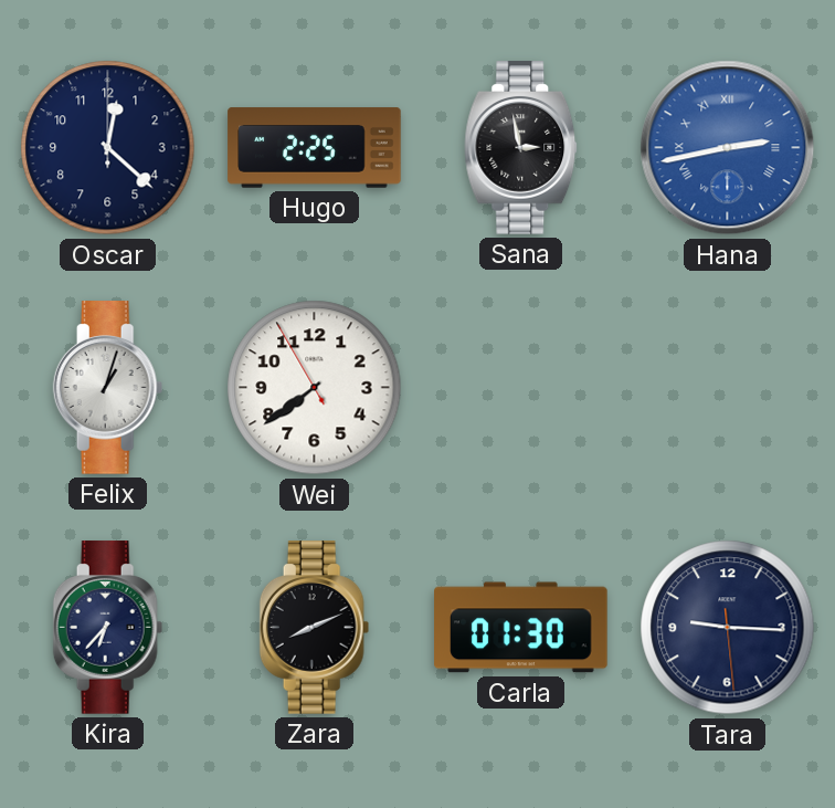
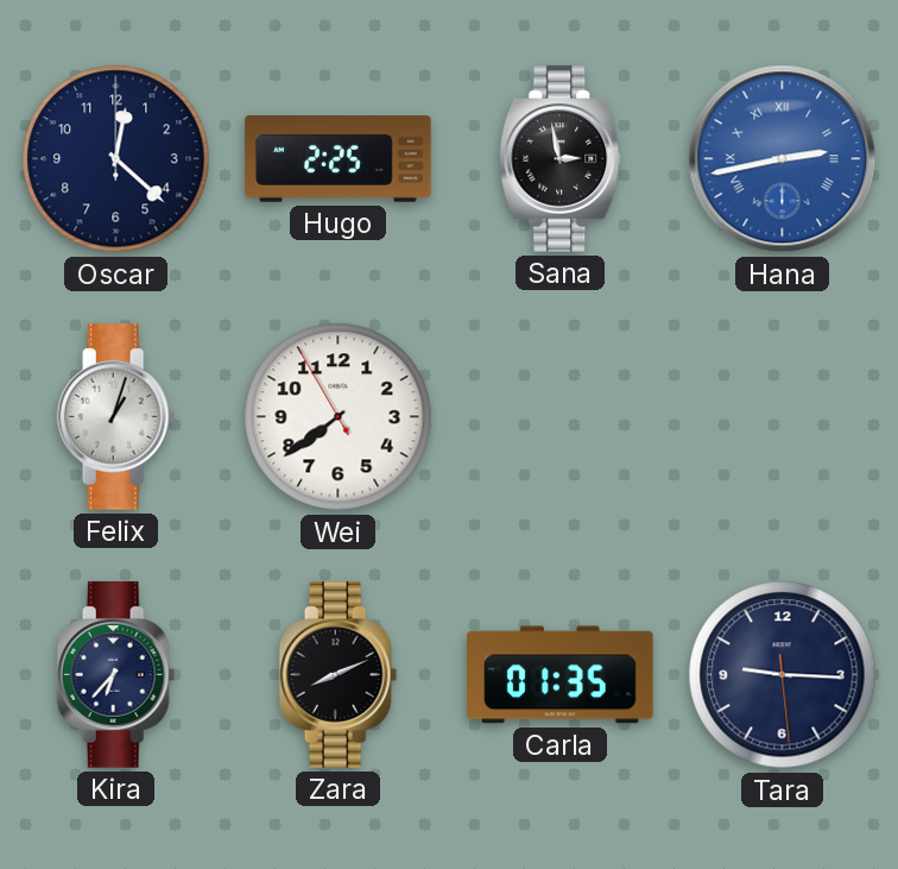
Carla: 01:30 -> 01:35 (561, 675)
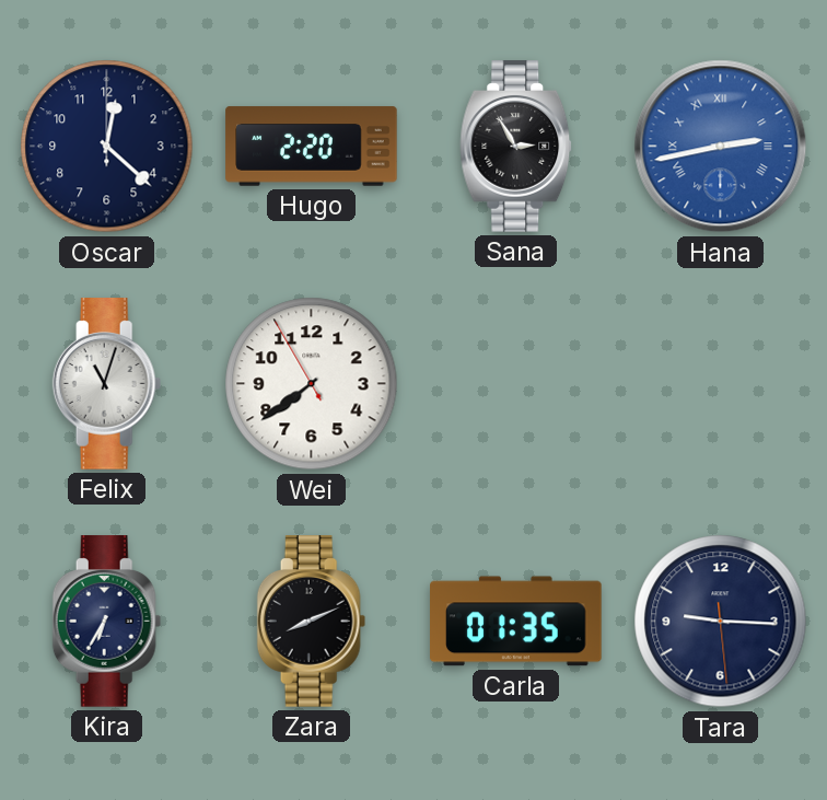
Hugo: 2:25 -> 2:20 (312, 147)
Sana: 2:58 -> 2:55 (516, 147)
Felix: 1:03 -> 11:03 (107, 384)
Kira: 6:37 -> 6:35 (107, 622)
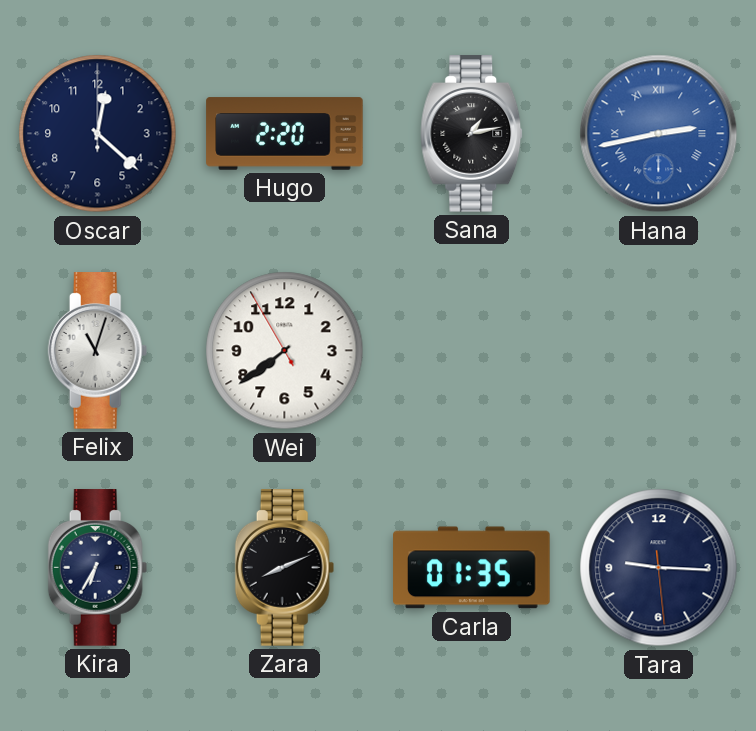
Sana: 2:55 -> 1:13 (472, 134)
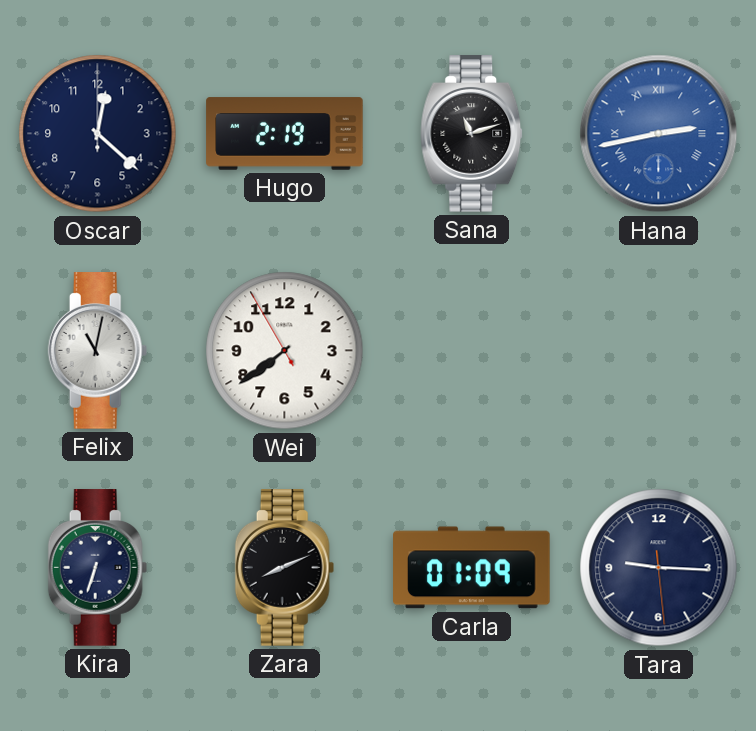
Hugo: 2:20 -> 2:19 (285, 134)
Sana: 1:13 -> 11:12 (472, 134)
Felix: 11:03 -> 11:02 (98, 351)
Kira: 6:35 -> 6:33 (98, 568)
Carla: 01:35 -> 01:09 (472, 568)
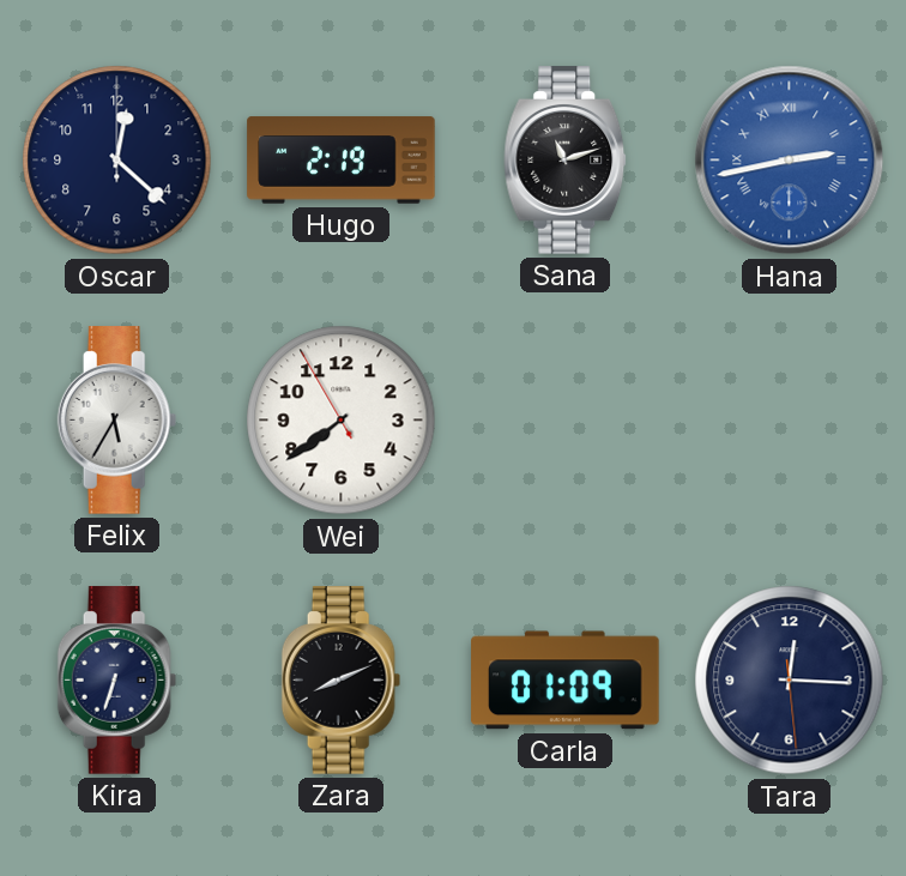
Felix: 11:02 -> 5:35 (117, 421)
Tara: 9:15 -> 12:15 (790, 681)
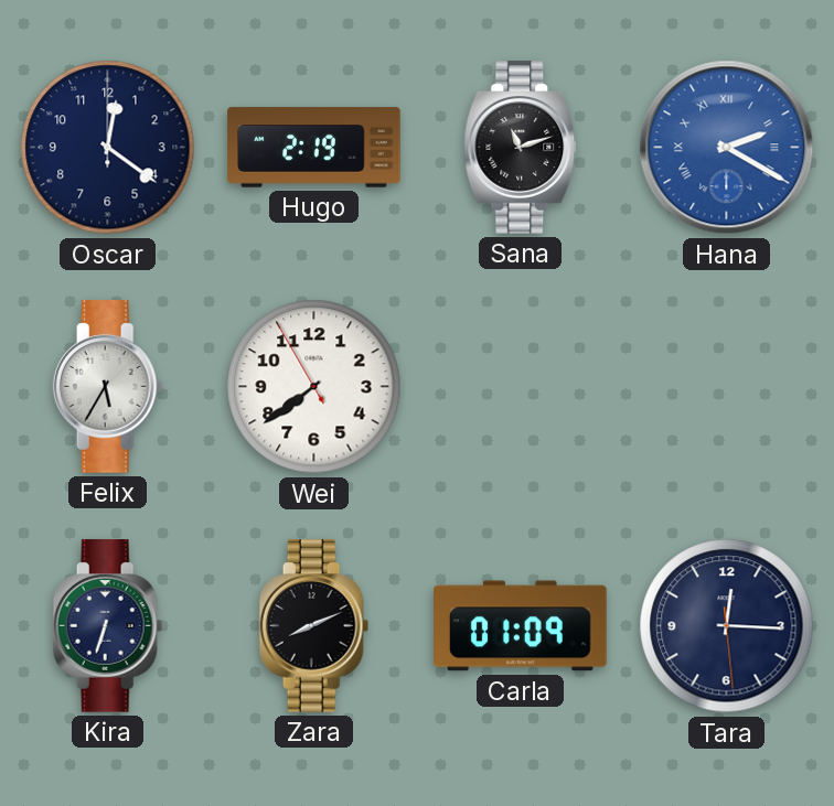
Oscar: 12:22 -> 12:21 (108, 148)
Hana: 2:43 -> 2:20 (727, 148)
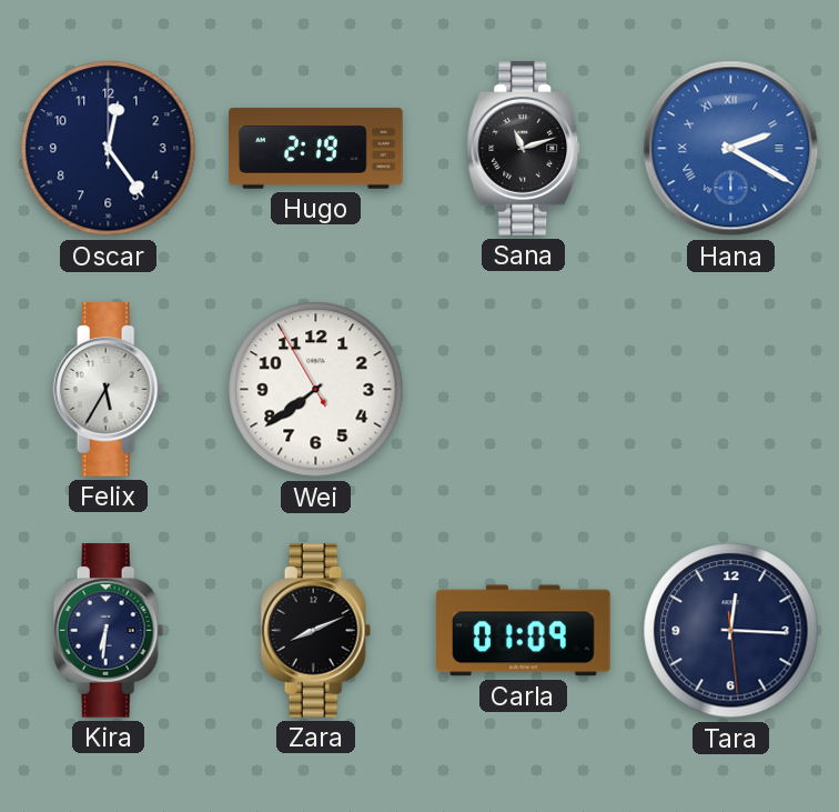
Oscar: 12:21 -> 12:24 (109, 149)
Kira: 6:33 -> 6:31 (109, 631)
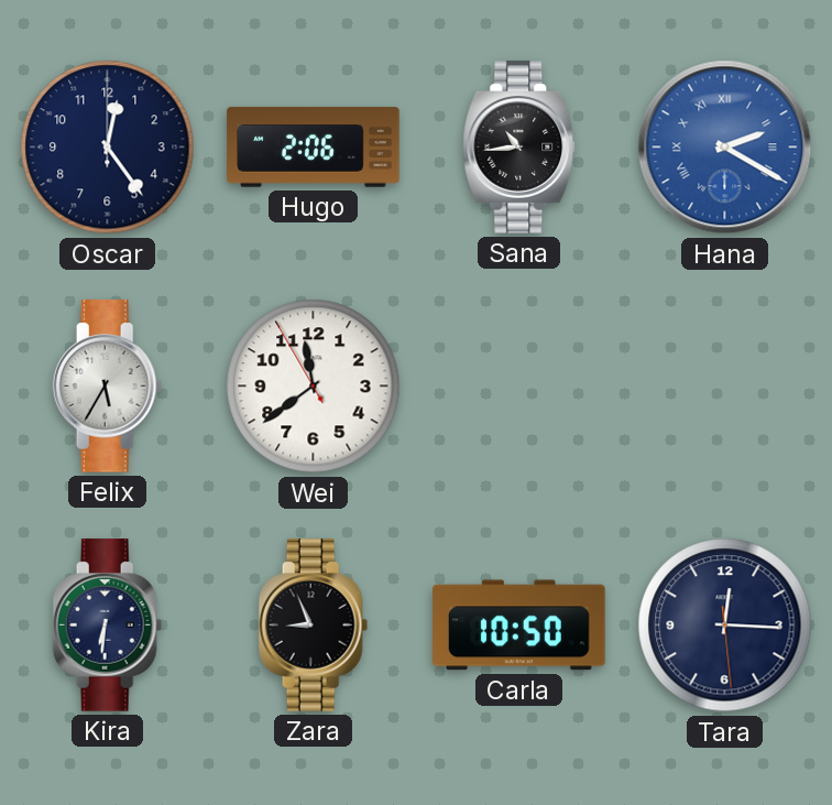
Hugo: 2:19 -> 2:06 (314, 148)
Sana: 11:12 -> 10:44 (519, 148)
Wei: 7:38 -> 11:38 (314, 387)
Zara: 8:11 -> 8:56 (314, 625)
Carla: 01:09 -> 10:50 (519, 625)
